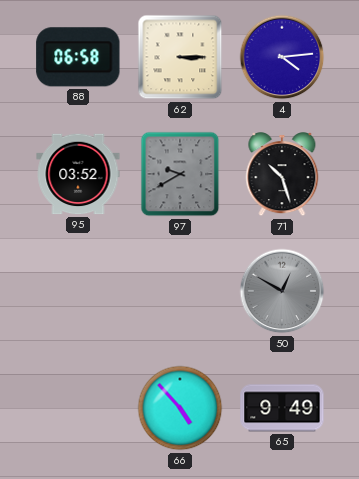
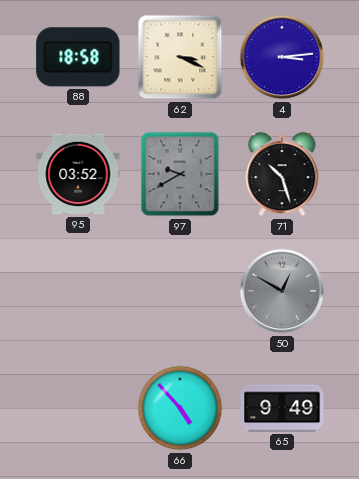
88: 06:58 -> 18:58 (78, 57)
62: 3:15 -> 3:19 (180, 57)
4: 4:14 -> 3:14 (282, 57)
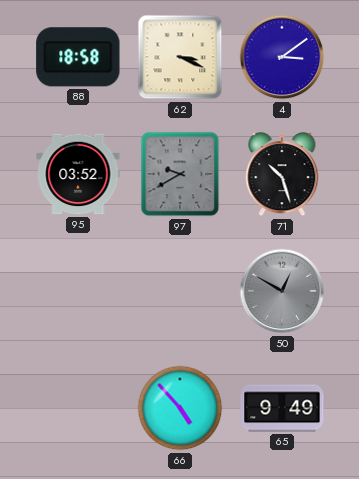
4: 3:14 -> 3:09 (282, 57)
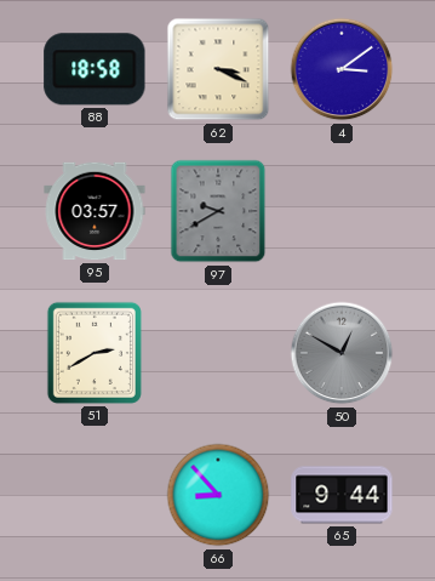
95: 03:52 -> 03:57 (95, 211)
71: 10:27 -> none (282, 175)
51: none -> 2:40 (95, 353)
66: 4:53 -> 8:53 (218, 495)
65: 9:49 -> 9:44 (342, 495)
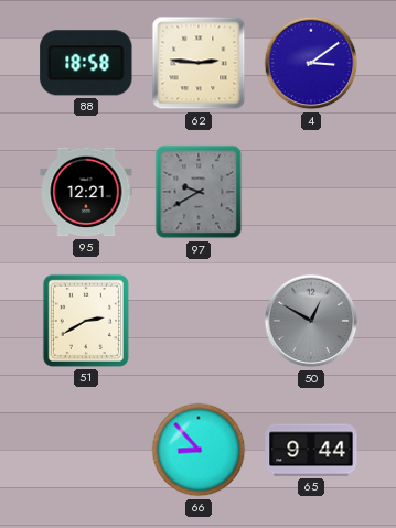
62: 3:19 -> 2:46 (199, 63)
95: 03:57 -> 12:21 (86, 192)
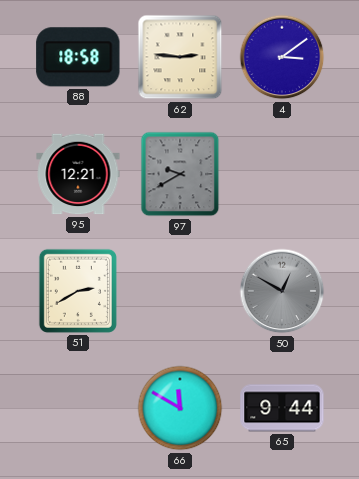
66: 8:53 -> 11:50 (180, 408)
